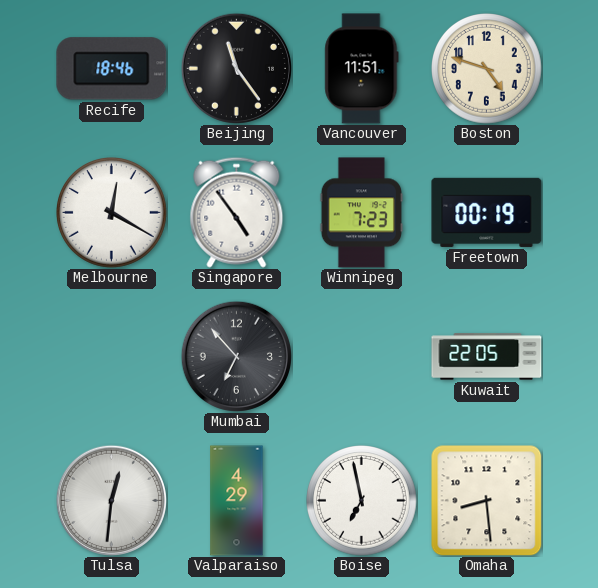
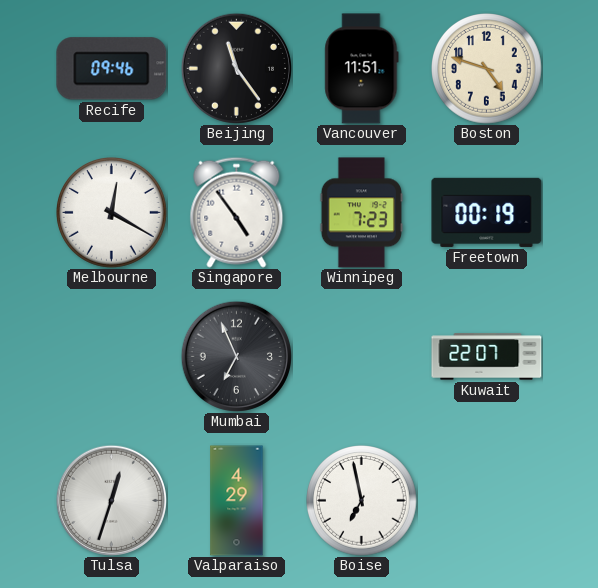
Recife: 18:46 -> 09:46 (112, 69)
Mumbai: 6:53 -> 6:56 (236, 356)
Kuwait: 22:05 -> 22:07 (487, 357)
Tulsa: 12:31 -> 12:33 (111, 500)
Omaha: 8:29 -> none (486, 500)
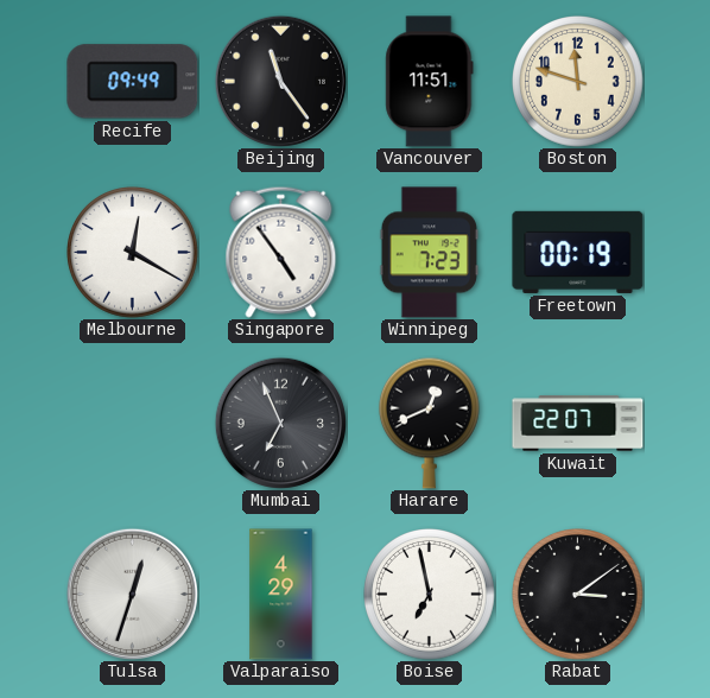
Recife: 09:46 -> 09:49 (133, 82)
Boston: 4:48 -> 11:48 (578, 82)
Harare: none -> 12:41 (430, 423)
Rabat: none -> 3:09 (578, 595)
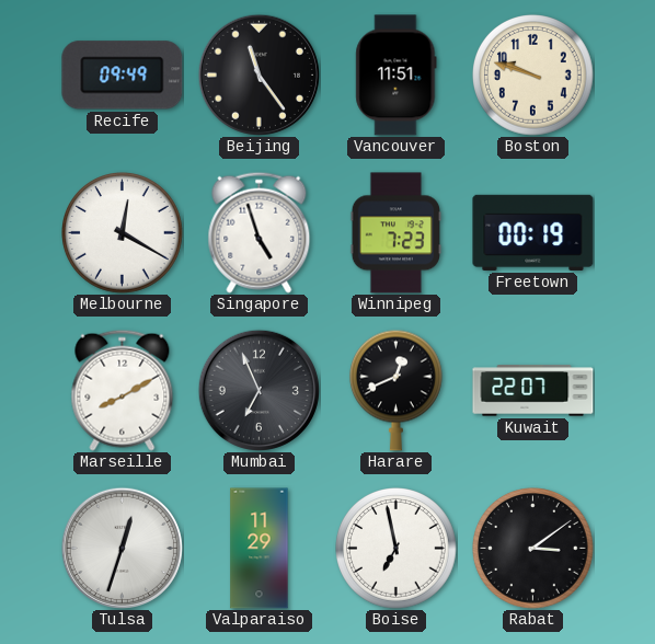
Boston: 11:48 -> 9:48 (533, 76)
Singapore: 4:54 -> 4:57 (260, 232)
Marseille: none -> 8:10 (123, 390)
Valparaiso: 4:29 -> 11:29 (260, 549)
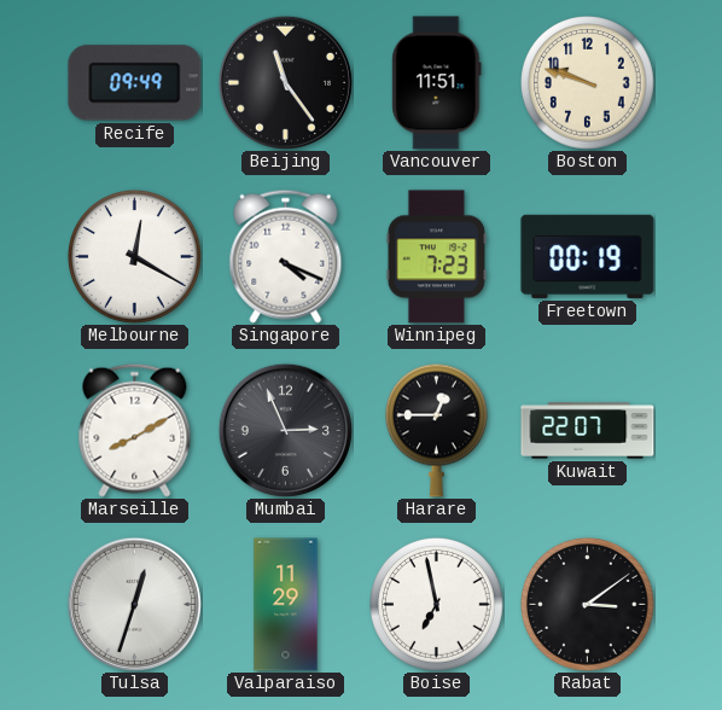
Singapore: 4:57 -> 4:19 (286, 256)
Mumbai: 6:56 -> 2:56 (285, 430)
Harare: 12:41 -> 12:45 (437, 430)
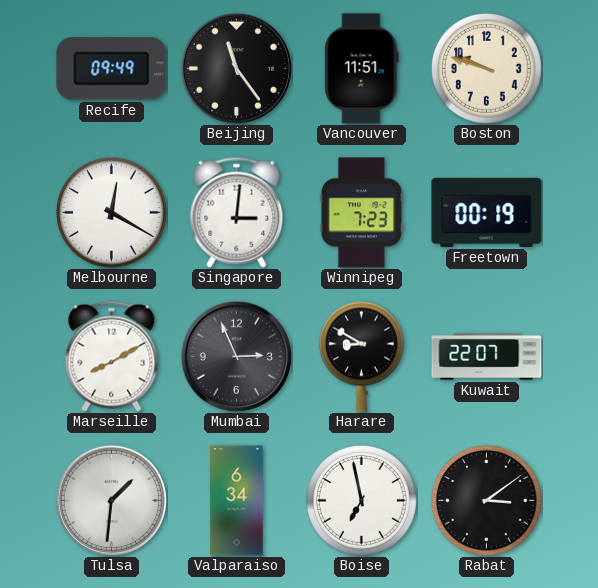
Singapore: 4:19 -> 3:01 (237, 212)
Harare: 12:45 -> 8:50 (362, 356)
Tulsa: 12:33 -> 1:31 (111, 500)
Valparaiso: 11:29 -> 6:34 (237, 501)
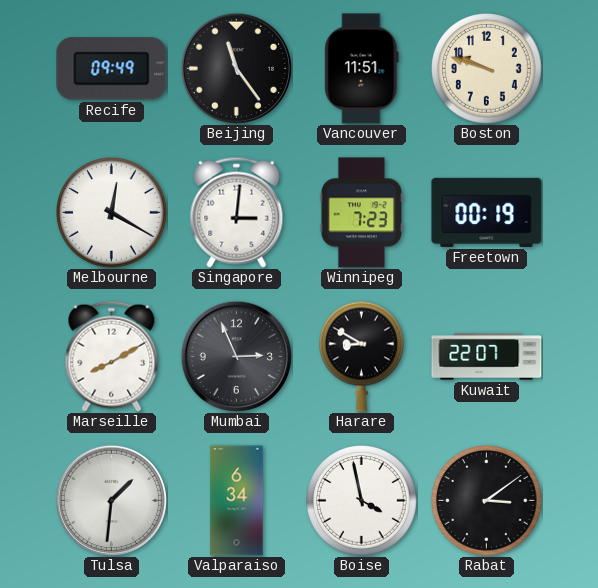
Boise: 6:58 -> 3:58 (362, 501)
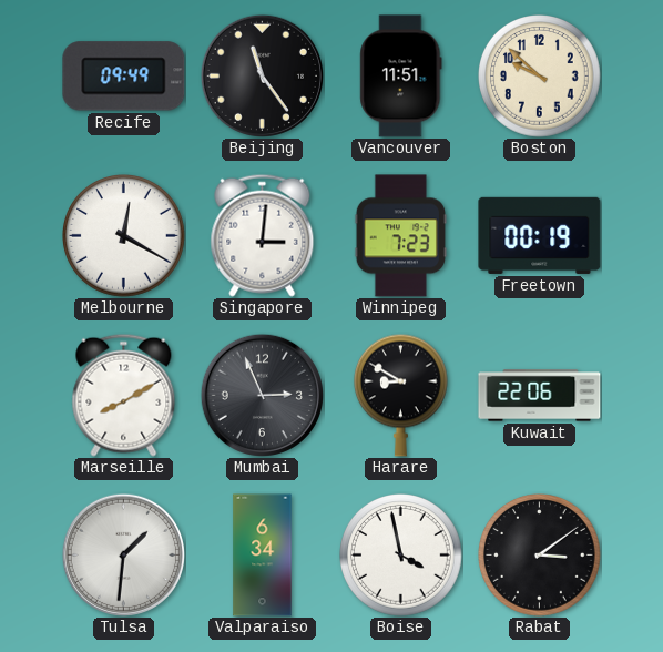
Boston: 9:48 -> 9:52 (540, 77)
Kuwait: 22:07 -> 22:06 (540, 396)
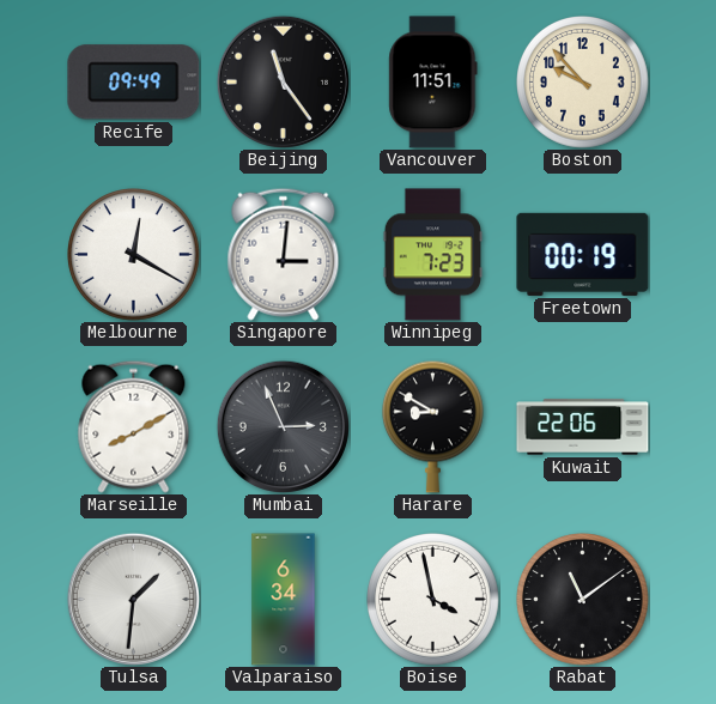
Boston: 9:52 -> 9:53 (583, 83)
Rabat: 3:09 -> 11:09 (583, 600)
